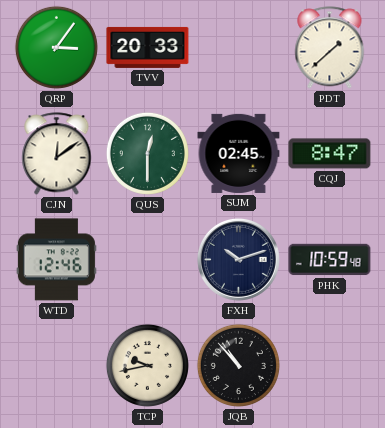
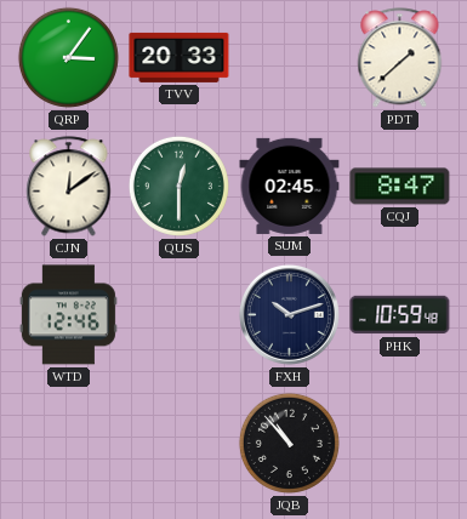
TCP: 9:43 -> none (147, 365)
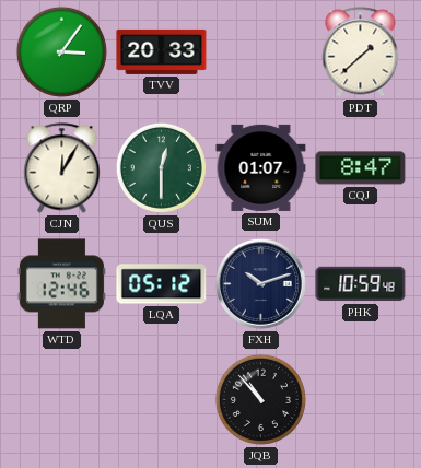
CJN: 12:09 -> 12:05 (62, 168)
SUM: 02:45 -> 01:07 (261, 167)
LQA: none -> 05:12 (162, 284)
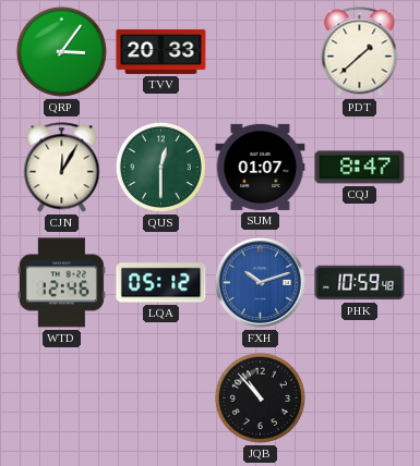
FXH dial: navy -> blue (260, 282)
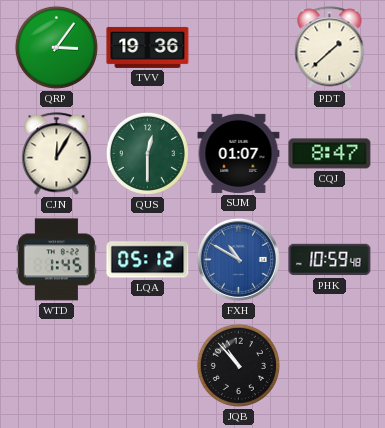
TVV: 20:33 -> 19:36 (148, 47)
WTD: 12:46 -> 1:45 (56, 260)
FXH: 10:12 -> 10:50 (238, 259)
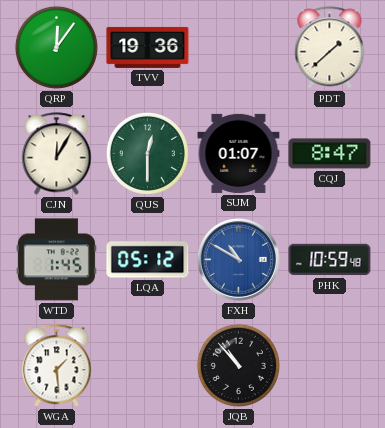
QRP: 3:06 -> 12:06 (56, 47)
WGA: none -> 1:29 (57, 366)
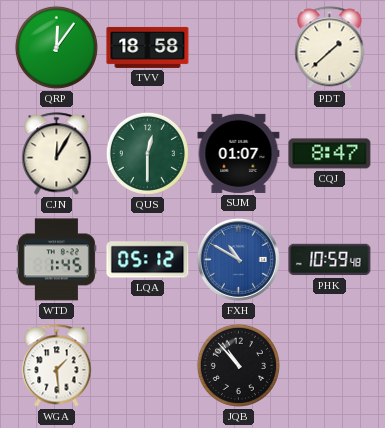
TVV: 19:36 -> 18:58 (148, 47)
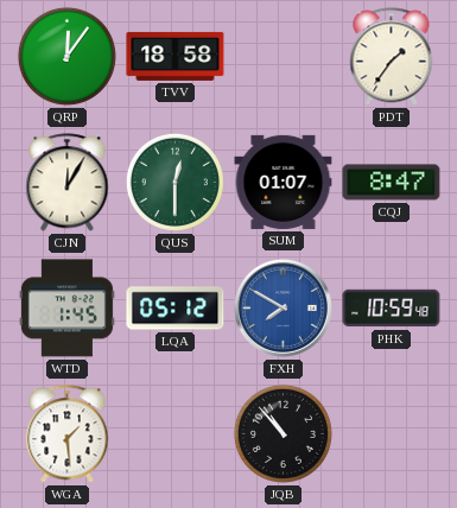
PDT: 1:38 -> 1:36 (392, 57)
FXH: 10:50 -> 7:50 (283, 307)
